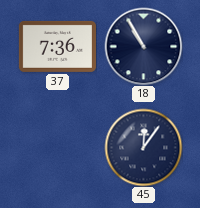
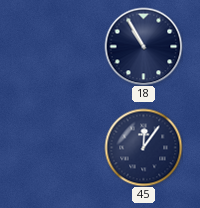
37: 7:36 -> none (57, 46)
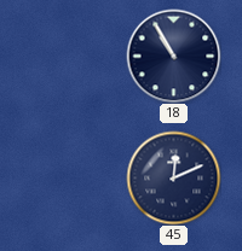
45: 12:06 -> 12:11 (173, 177)
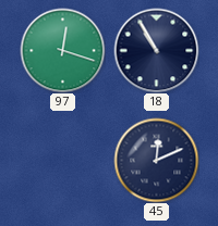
97: none -> 12:18 (62, 50)
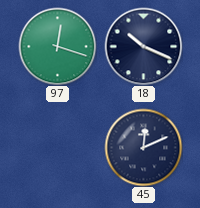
18: 10:55 -> 10:19 (143, 46)
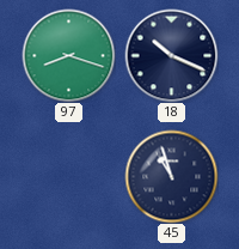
97: 12:18 -> 8:18 (68, 55)
45: 12:11 -> 10:57 (171, 176)
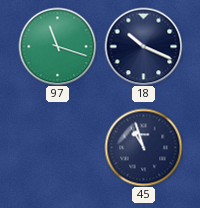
97: 8:18 -> 11:18 (57, 46)
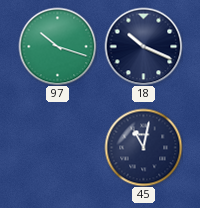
97: 11:18 -> 10:18 (57, 46)
45: 10:57 -> 11:02 (143, 147)
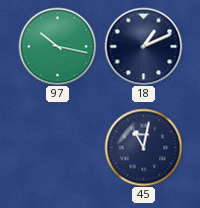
97: 10:18 -> 10:17 (57, 46)
18: 10:19 -> 1:11 (143, 46)
